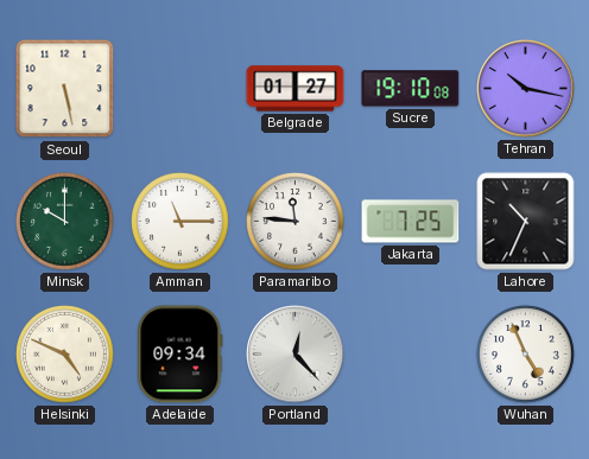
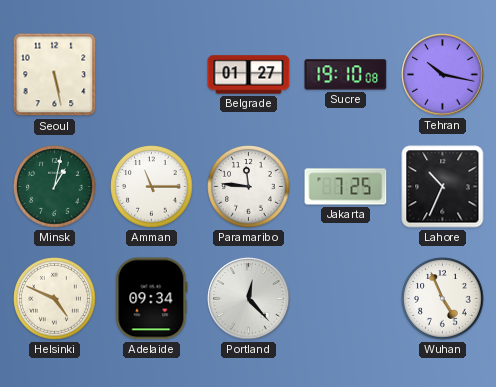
Minsk: 10:00 -> 1:02 (55, 187)
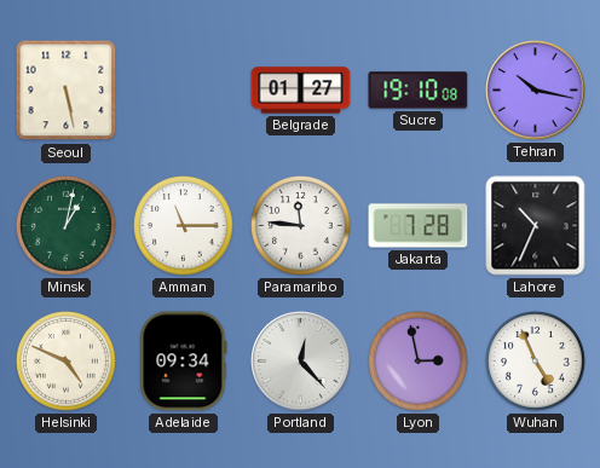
Jakarta: 7:25 -> 7:28 (419, 226)
Lyon: none -> 2:58 (419, 362)
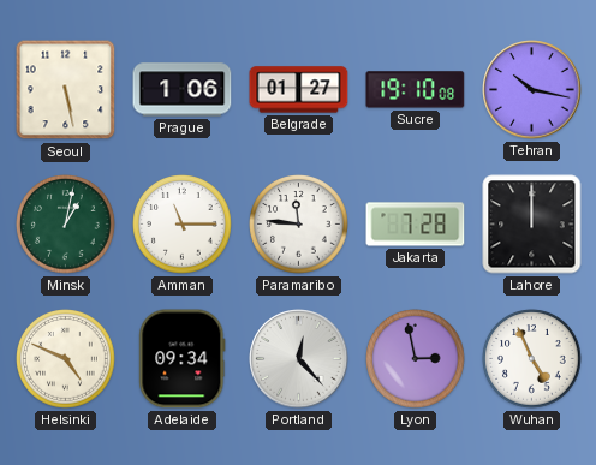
Prague: none -> 1:06 (183, 90)
Lahore: 10:34 -> 12:00 (532, 225)
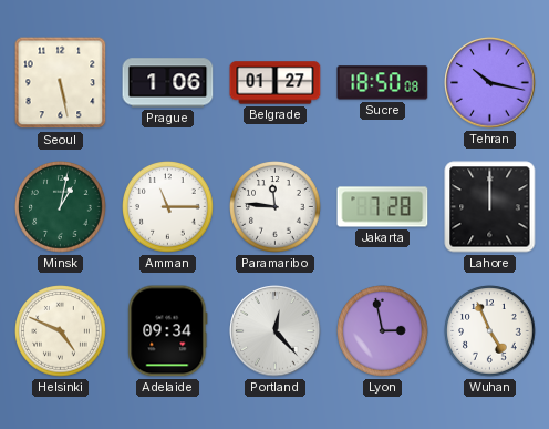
Sucre: 19:10 -> 18:50 (383, 83)
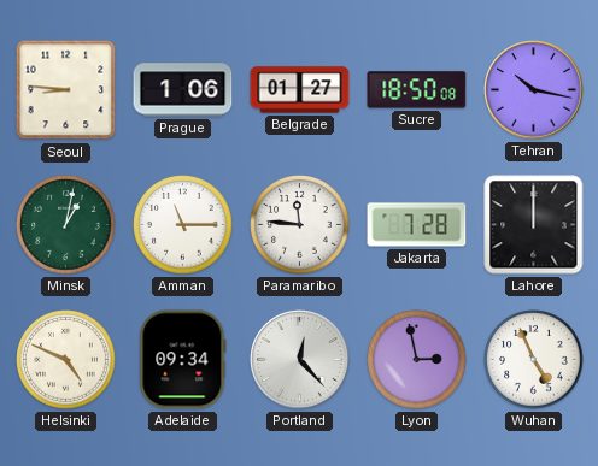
Seoul: 5:28 -> 8:46 (66, 90)
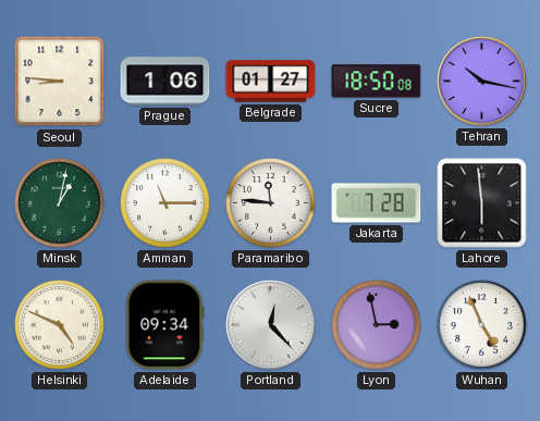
Lahore: 12:00 -> 5:59 (482, 203)
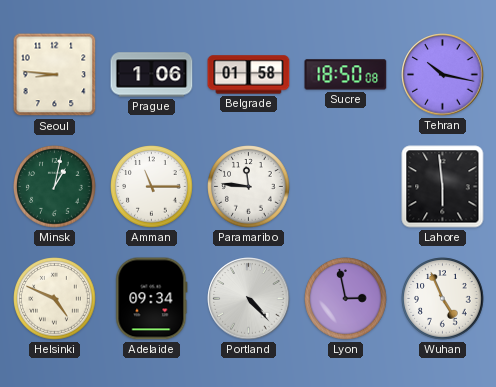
Belgrade: 01:27 -> 01:58 (249, 75)
Jakarta: 7:28 -> none (377, 203)
Portland: 12:23 -> 4:23 (249, 299)
